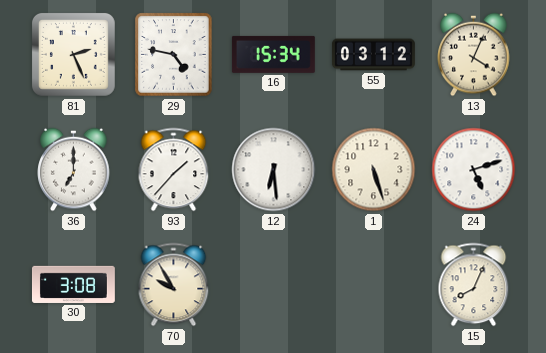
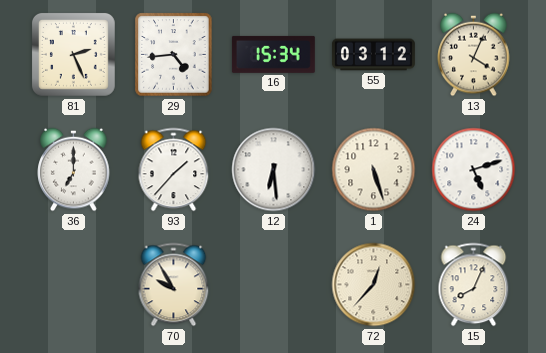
29: 4:47 -> 4:44 (174, 55)
30: 3:08 -> none (73, 284)
72: none -> 12:37 (374, 285)
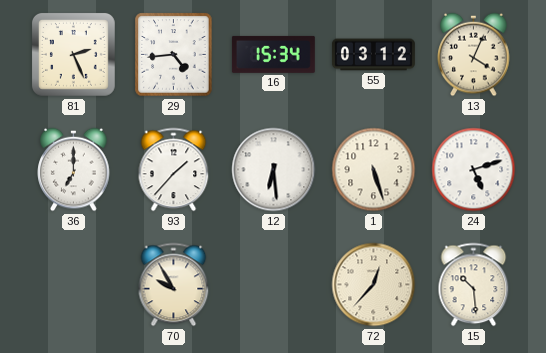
15: 8:04 -> 10:29 (474, 285)
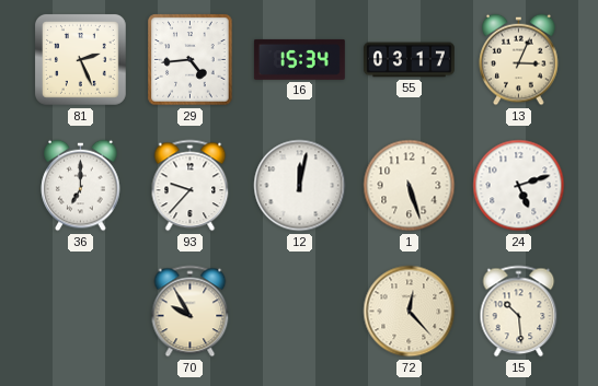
55: 03:12 -> 03:17 (409, 60)
13: 4:04 -> 3:04 (519, 60)
93: 1:37 -> 9:37 (191, 186)
12: 6:29 -> 12:02 (300, 186)
72: 12:37 -> 12:23 (410, 312)
